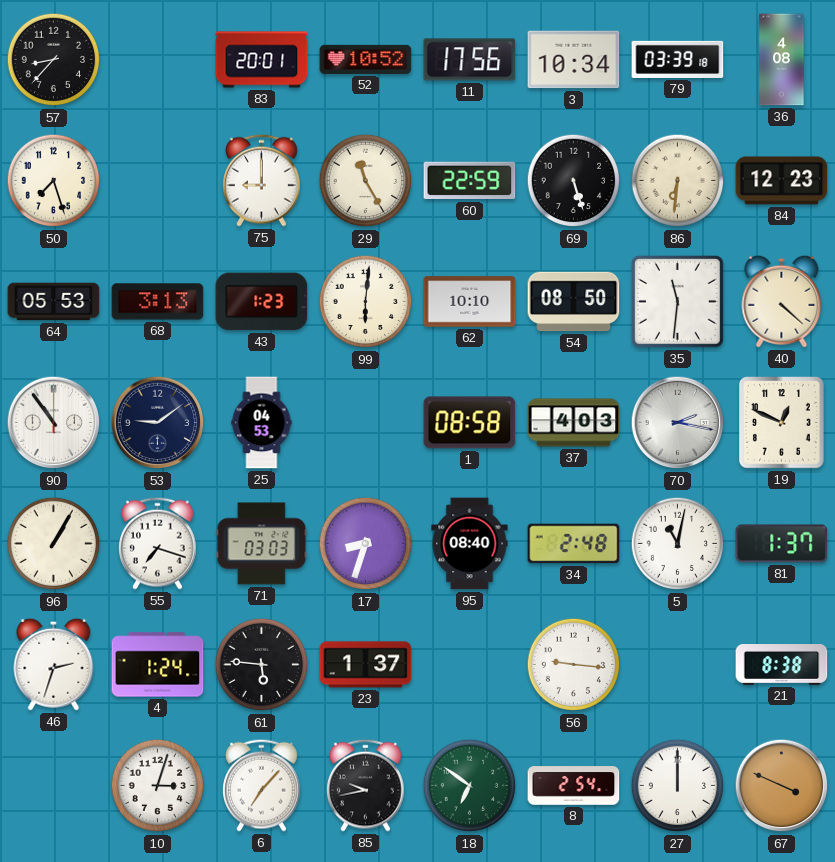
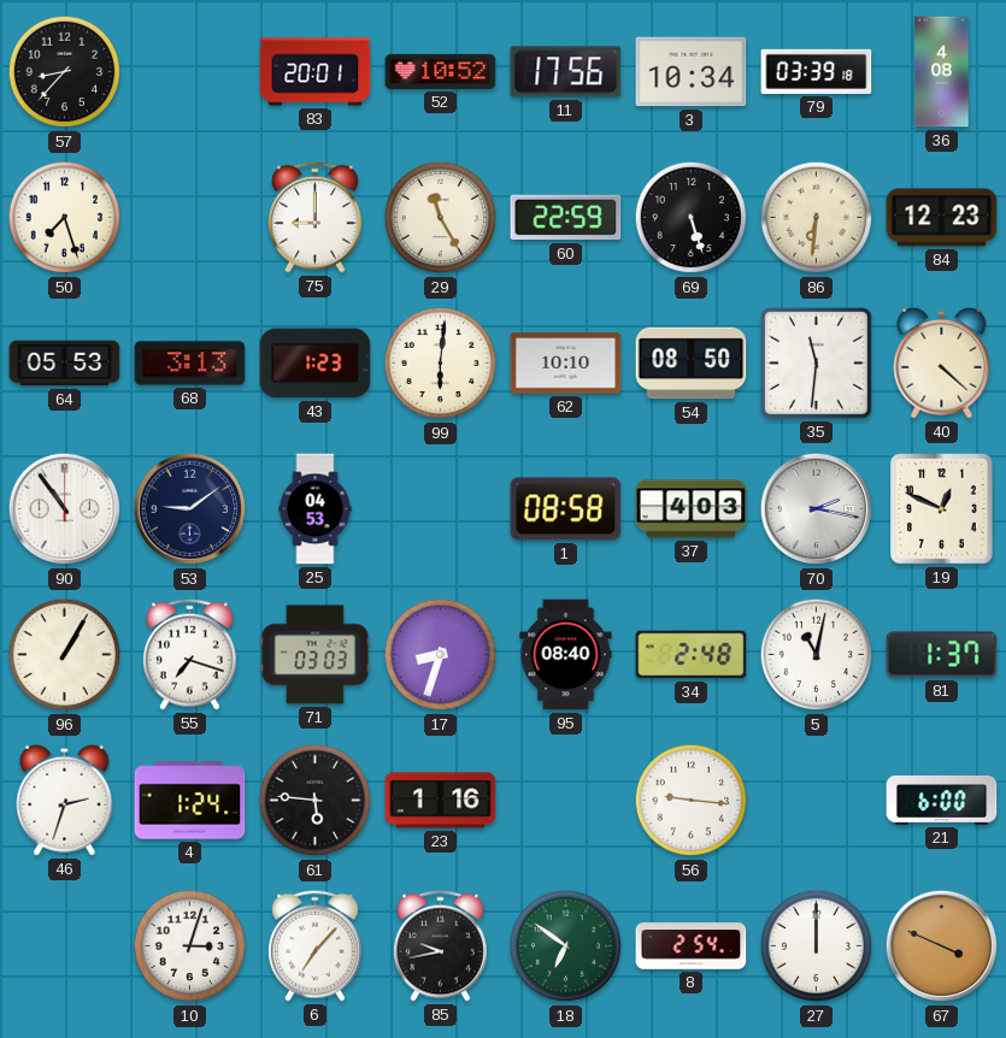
23: 1:37 -> 1:16 (441, 801)
21: 8:38 -> 6:00 (942, 801)
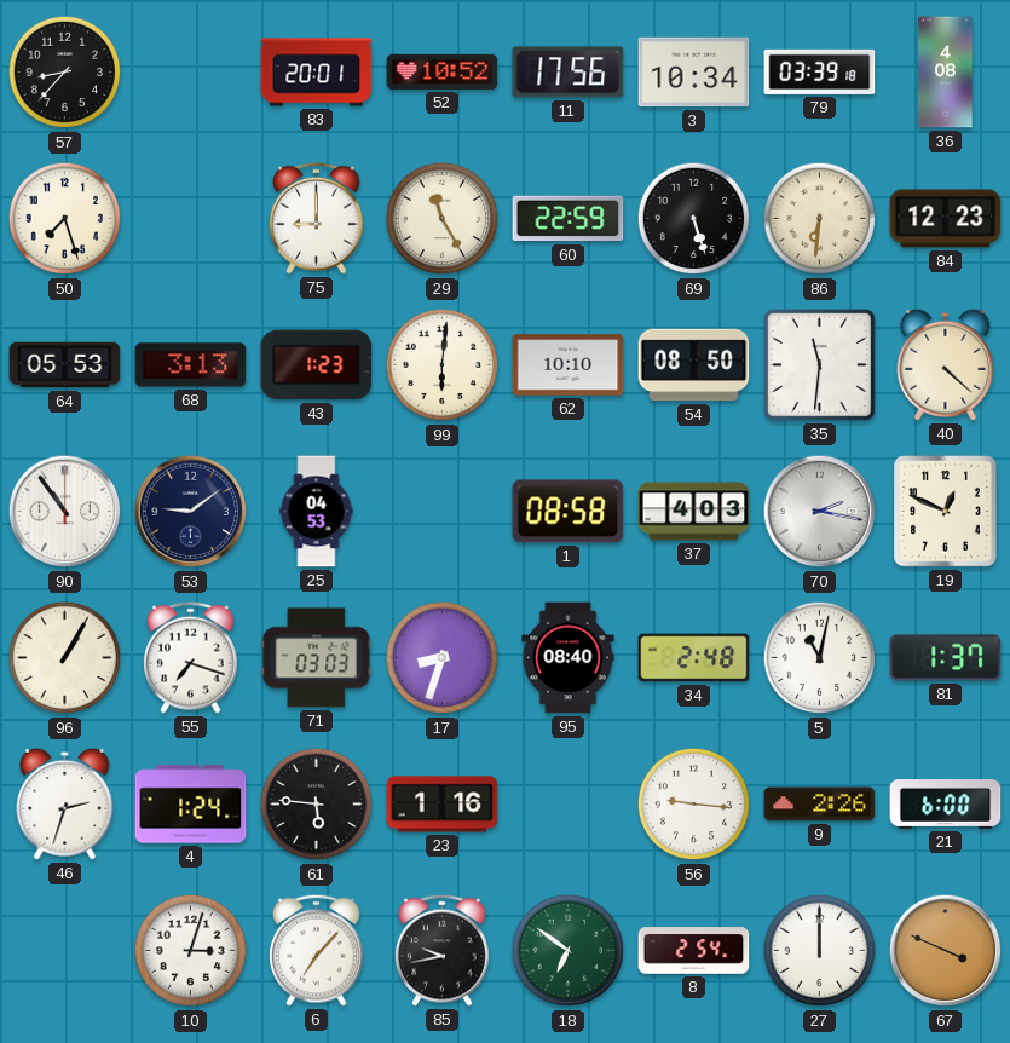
9: none -> 2:26 (820, 805)
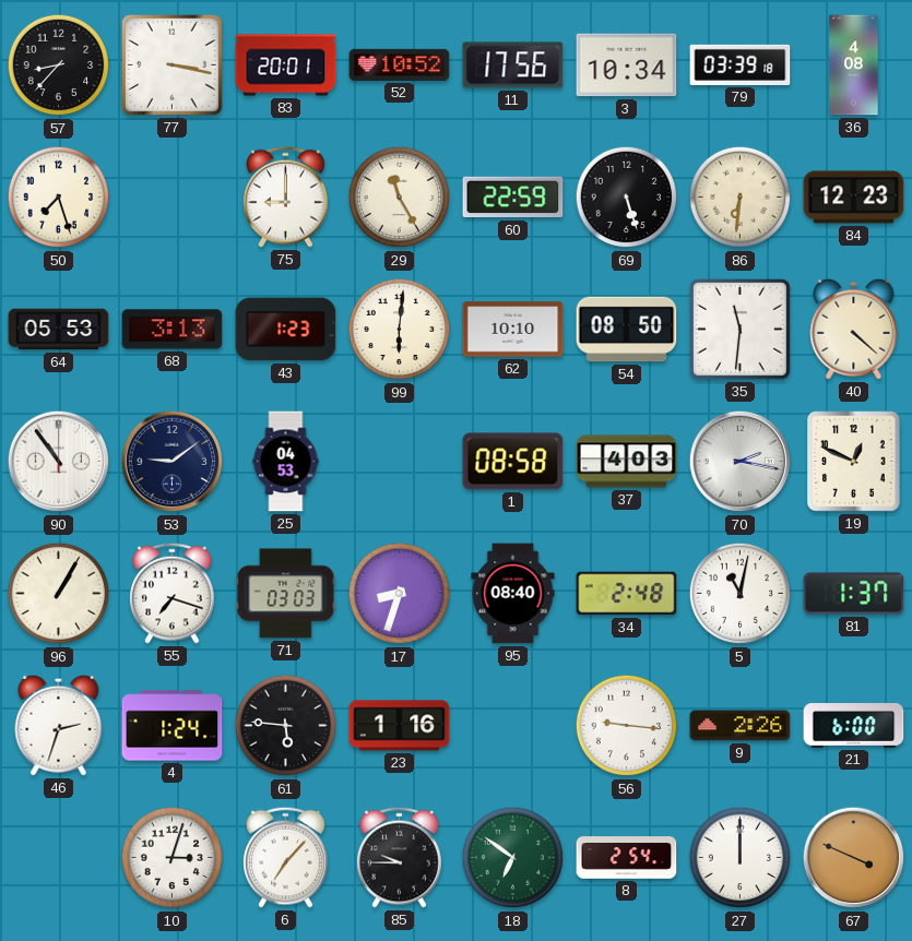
77: none -> 3:17 (173, 65)
85: 9:43 -> 9:45 (400, 857)
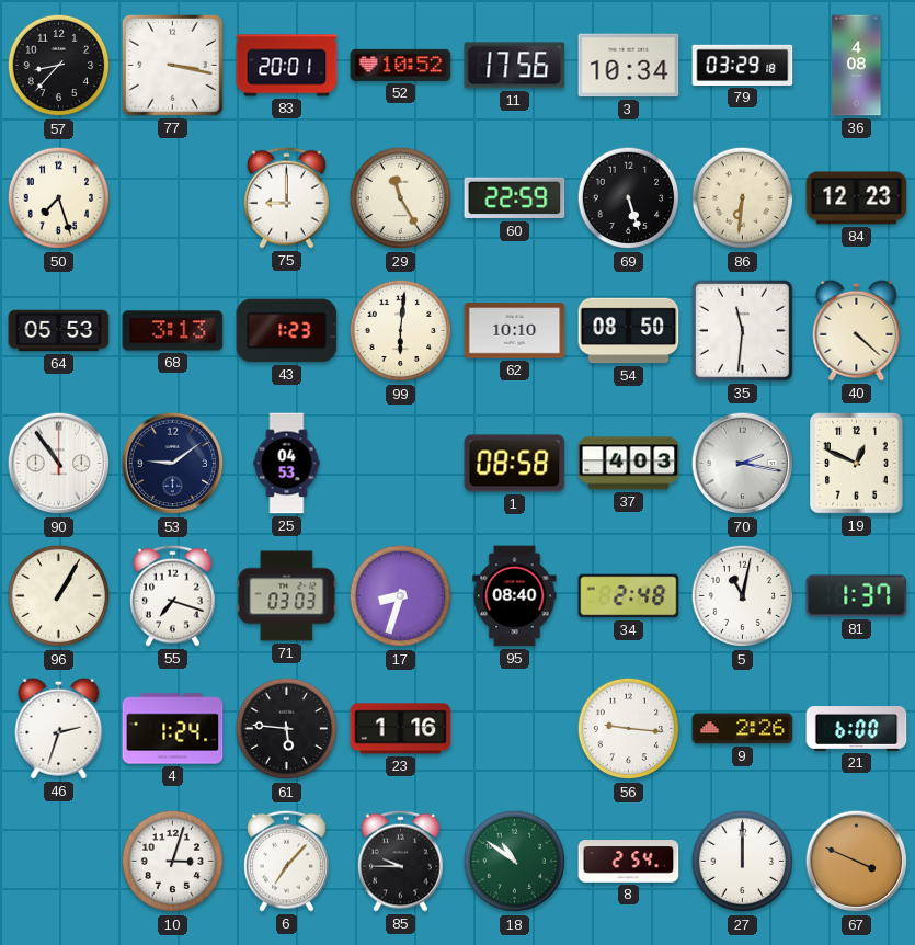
79: 03:39 -> 03:29 (743, 65)
18: 6:51 -> 10:51 (515, 862)
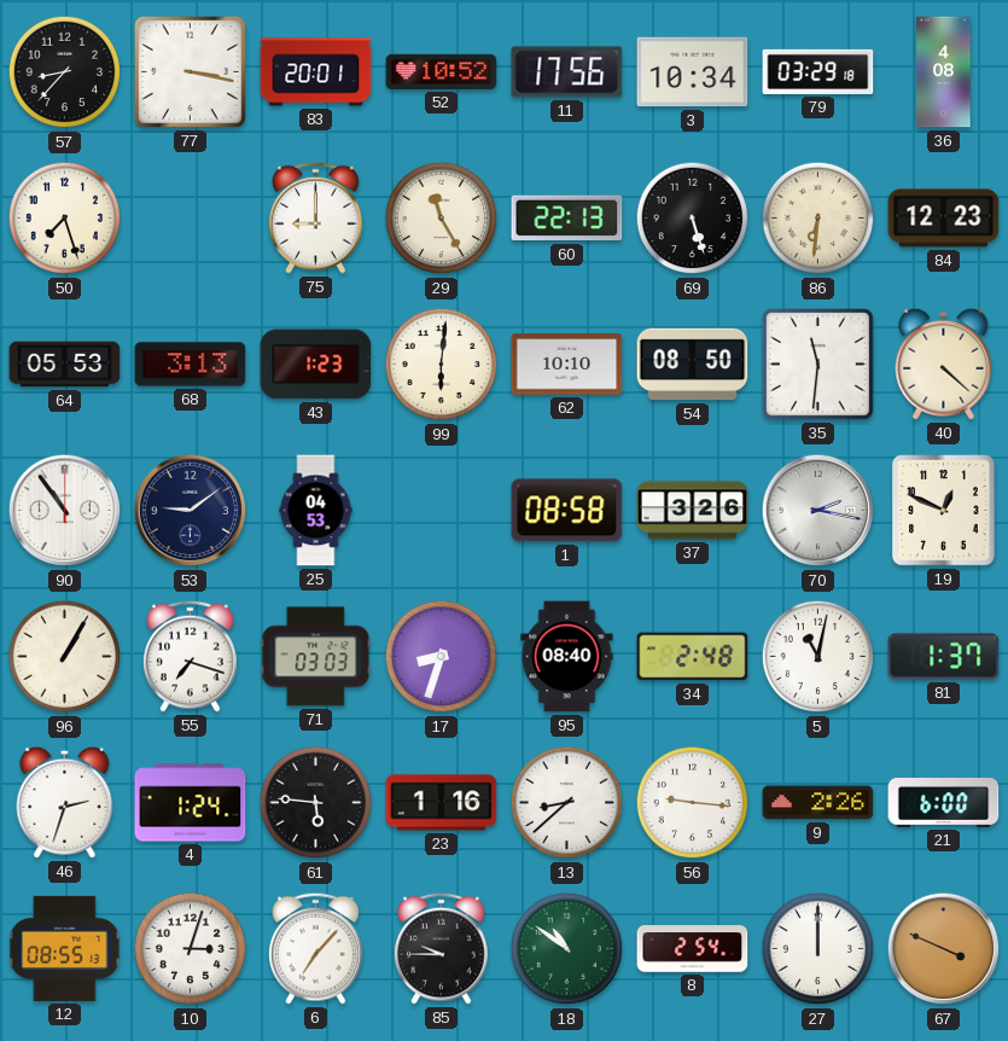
60: 22:59 -> 22:13 (567, 219)
37: 4:03 -> 3:26 (693, 511)
13: none -> 8:38 (567, 803)
12: none -> 08:55 (65, 948)
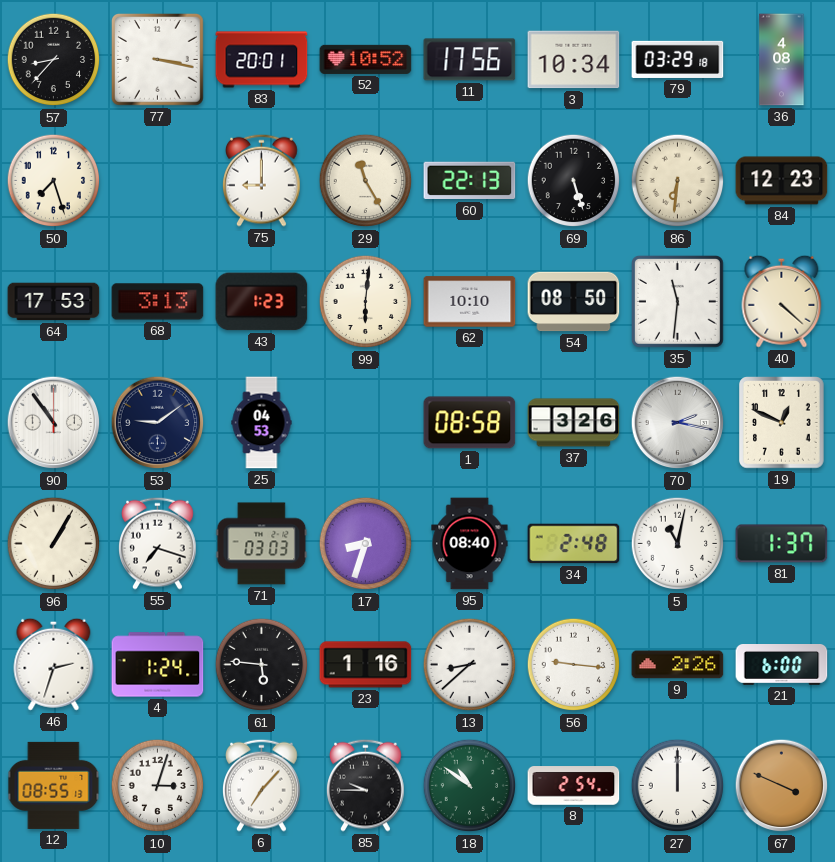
64: 05:53 -> 17:53 (54, 302)
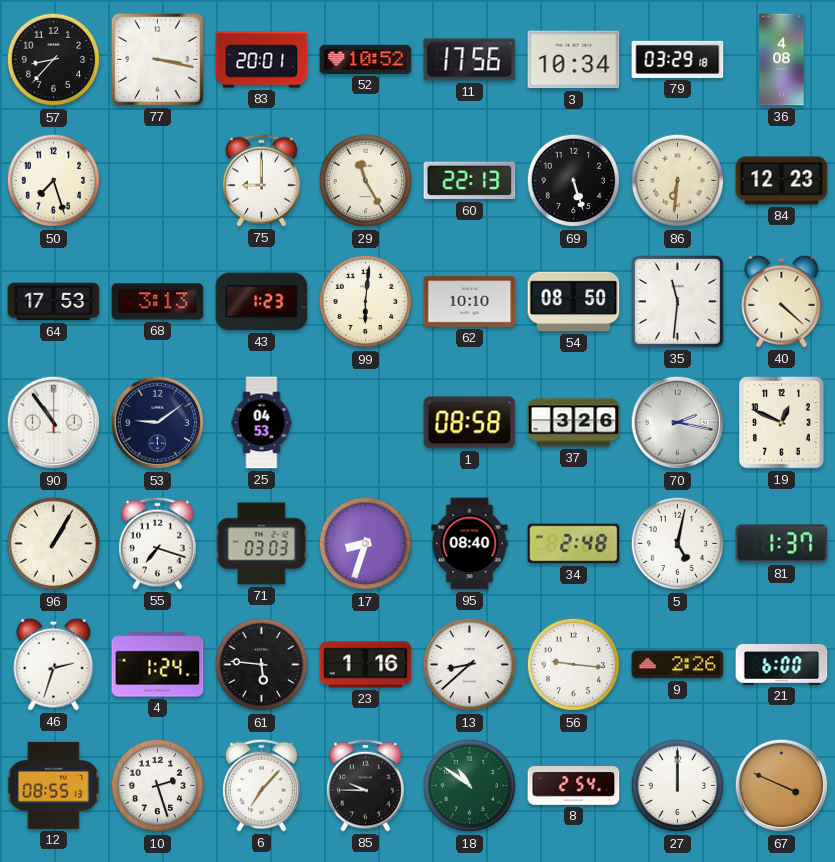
5: 11:02 -> 5:02 (678, 544)
10: 3:03 -> 2:27 (158, 786)
